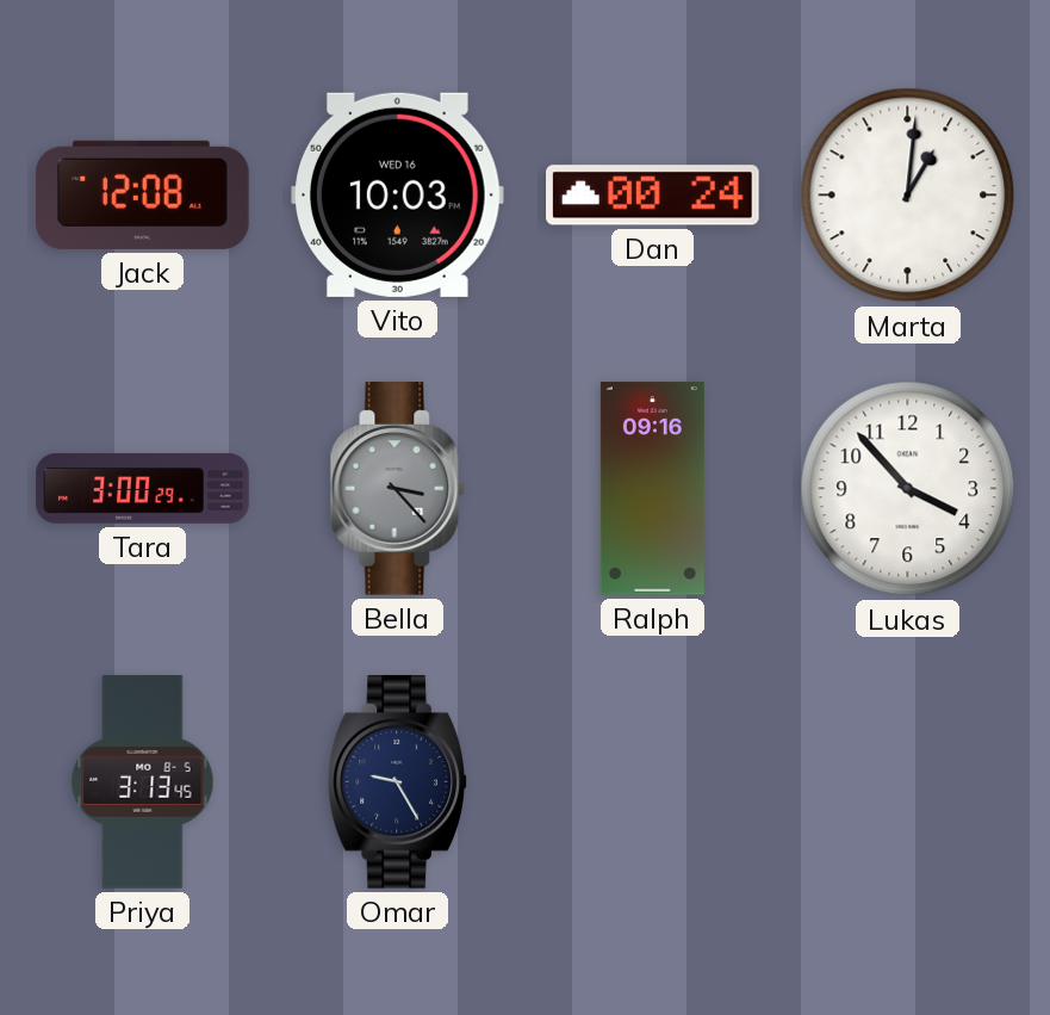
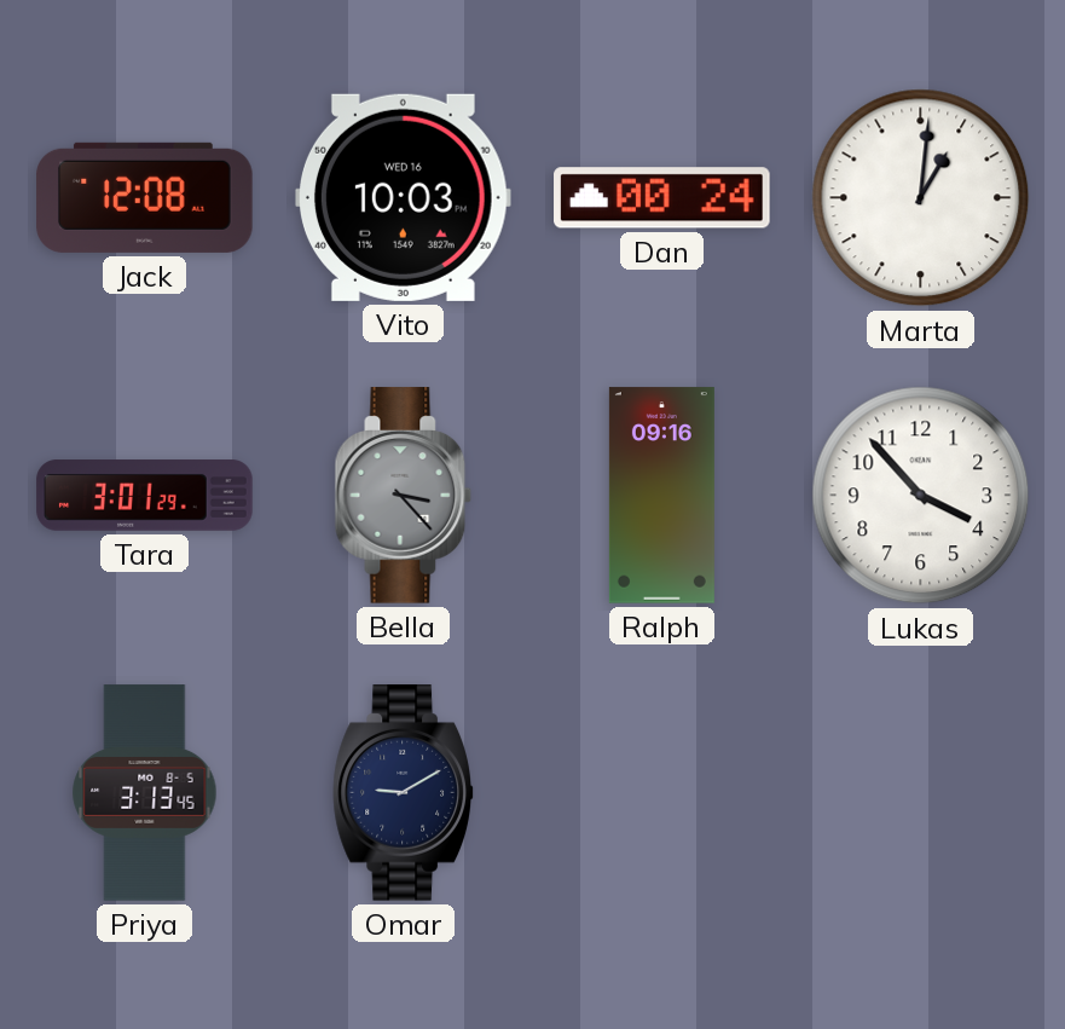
Tara: 3:00 -> 3:01 (145, 496)
Omar: 9:25 -> 9:10 (403, 793)
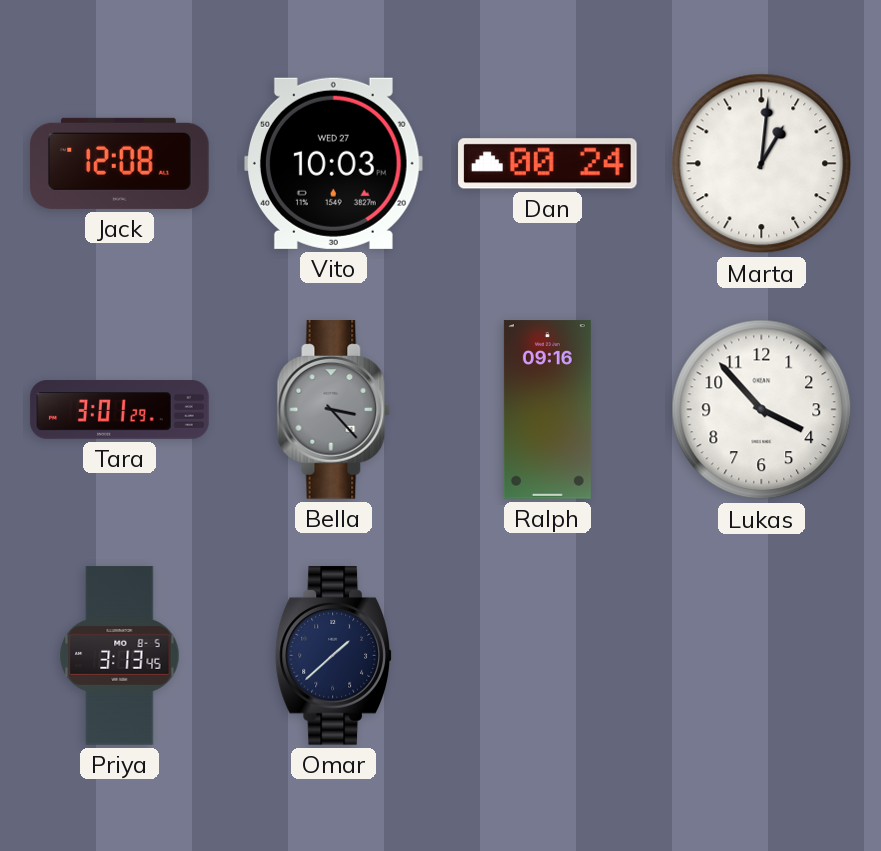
Vito date: WED 16 -> WED 27 (333, 163)
Omar: 9:10 -> 1:38 (333, 656)
